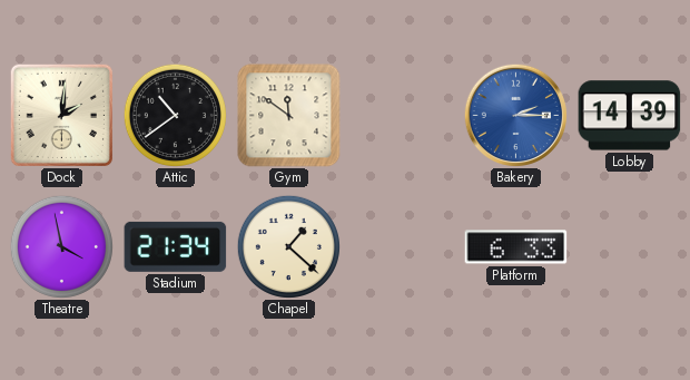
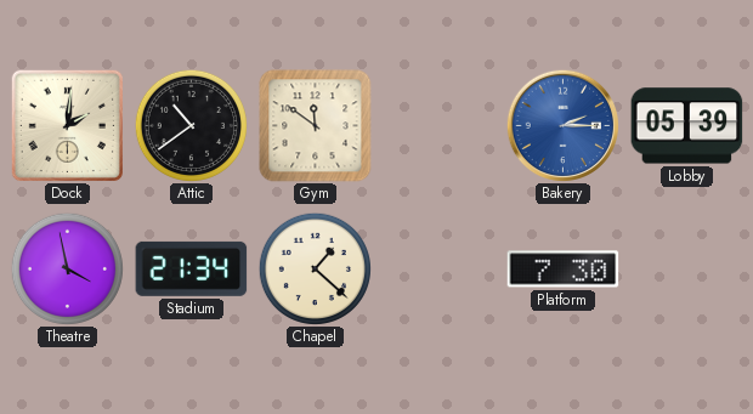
Lobby: 14:39 -> 05:39 (687, 126)
Platform: 6:33 -> 7:30 (564, 270)
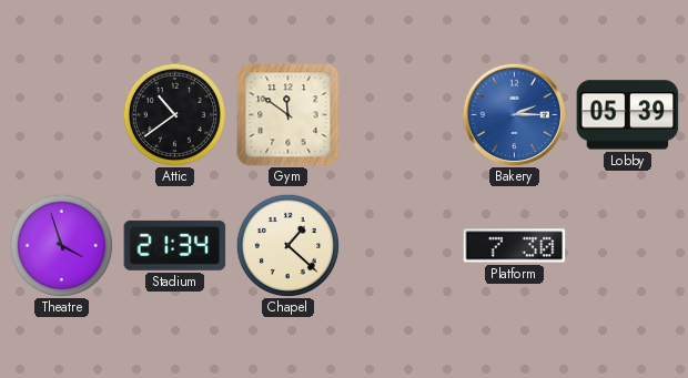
Dock: 2:01 -> none (67, 125)
Theatre: 3:58 -> 3:57 (61, 245)
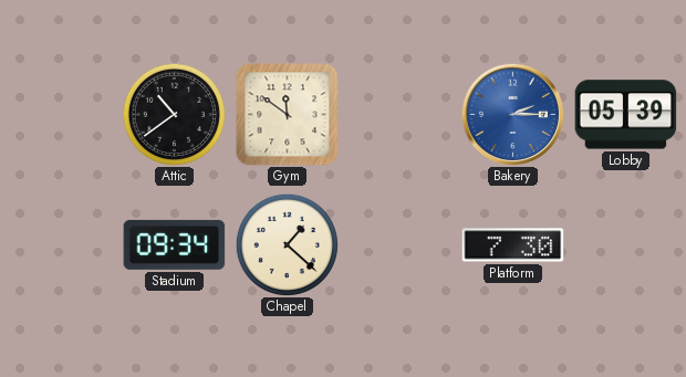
Theatre: 3:57 -> none (61, 245)
Stadium: 21:34 -> 09:34 (175, 244)
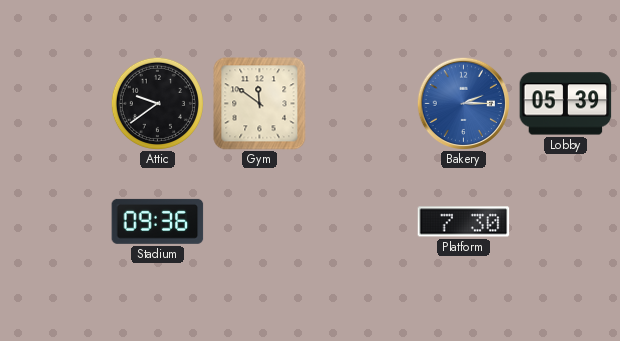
Attic: 10:39 -> 9:39 (157, 103)
Stadium: 09:34 -> 09:36 (158, 221)
Chapel: 1:22 -> none (287, 244)
